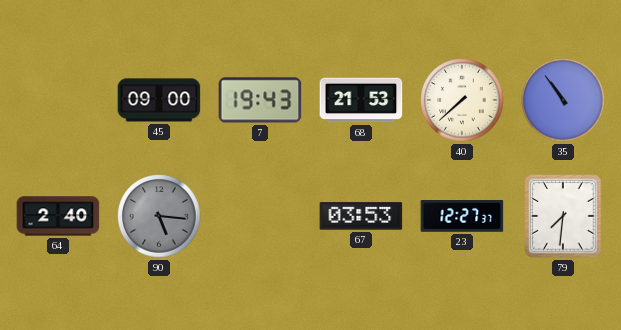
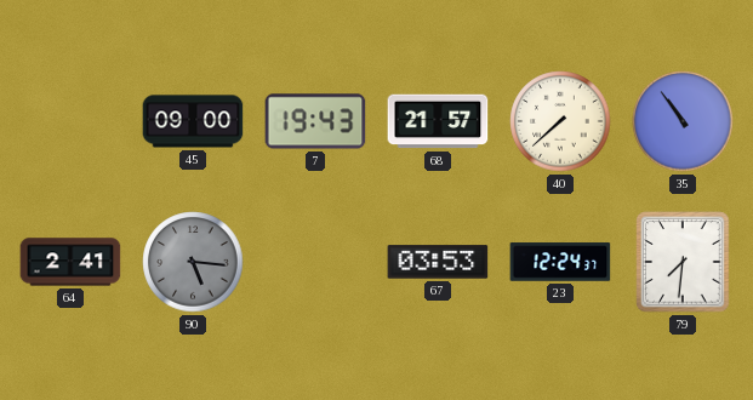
68: 21:53 -> 21:57 (438, 121)
64: 2:40 -> 2:41 (70, 262)
23: 12:27 -> 12:24 (560, 262)
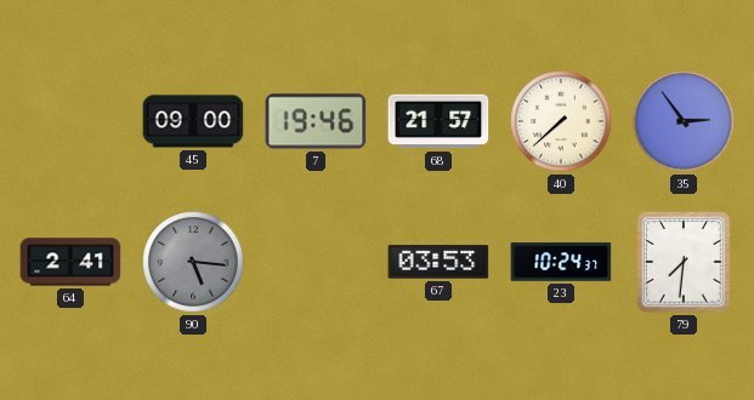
7: 19:43 -> 19:46 (316, 121)
35: 10:54 -> 2:54 (684, 121)
23: 12:24 -> 10:24 (561, 262)
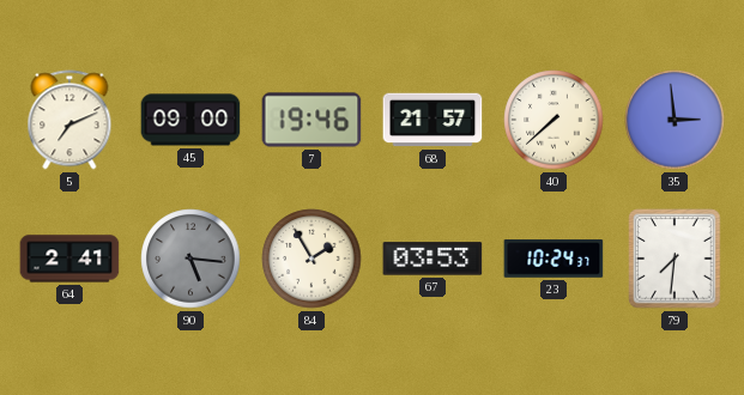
5: none -> 7:11 (69, 120)
35: 2:54 -> 2:59 (675, 120)
84: none -> 1:55 (311, 259)
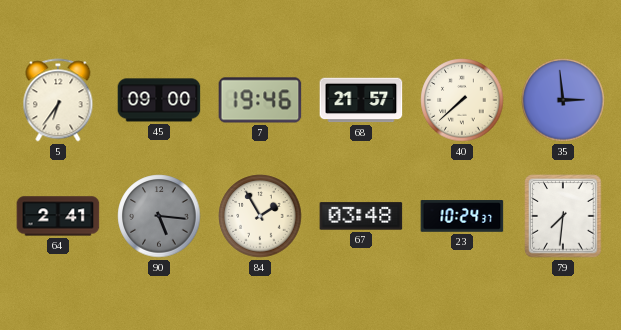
5: 7:11 -> 6:36 (58, 100)
67: 03:53 -> 03:48 (361, 216)
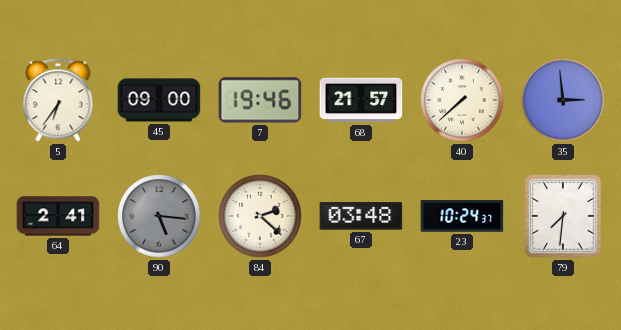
84: 1:55 -> 2:22 (260, 216)
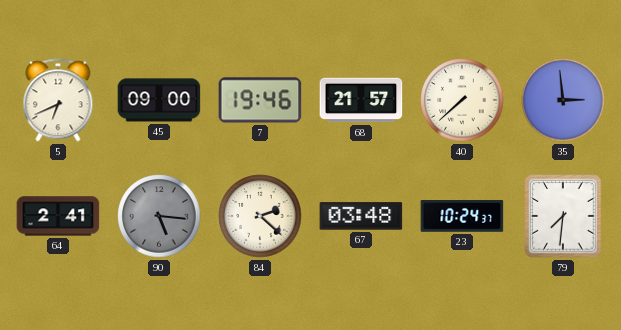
5: 6:36 -> 6:41 (58, 100)
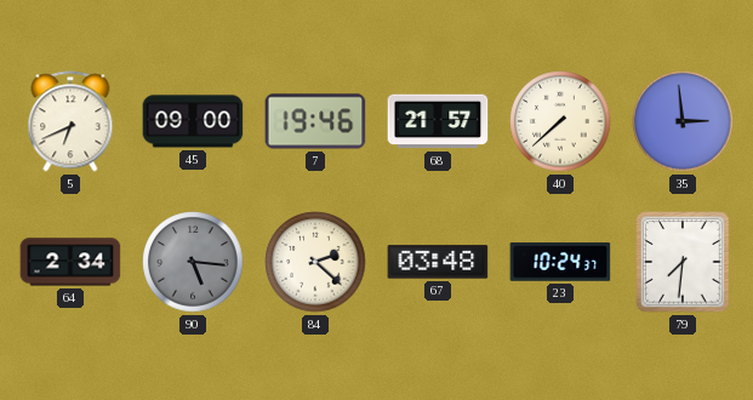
64: 2:41 -> 2:34 (70, 262)
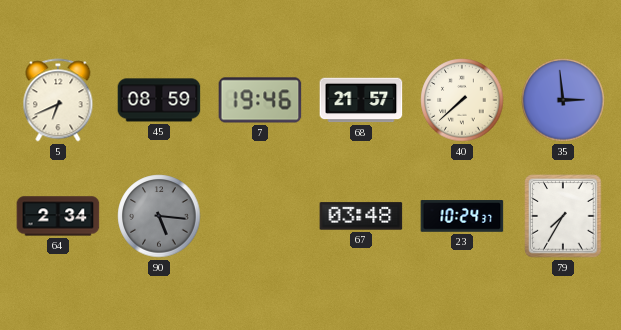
45: 09:00 -> 08:59 (159, 100)
84: 2:22 -> none (315, 262)
79: 7:31 -> 7:35 (563, 216)
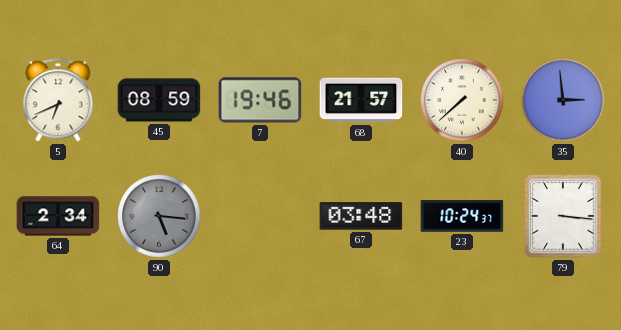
79: 7:35 -> 3:16 (563, 216)
